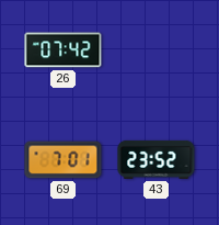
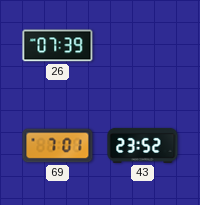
26: 07:42 -> 07:39 (58, 46)
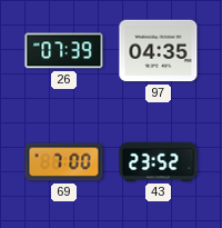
97: none -> 04:35 (159, 51)
69: 7:01 -> 7:00 (64, 162)
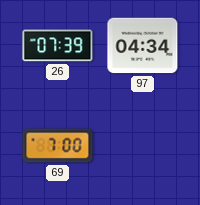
97: 04:35 -> 04:34 (143, 46)
43: 23:52 -> none (159, 161)
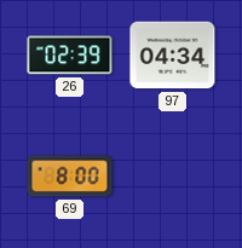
26: 07:39 -> 02:39 (70, 56)
69: 7:00 -> 8:00 (70, 177)
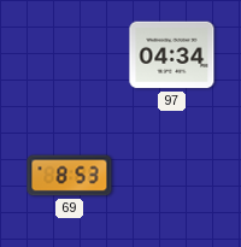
26: 02:39 -> none (70, 56)
69: 8:00 -> 8:53 (70, 176)
